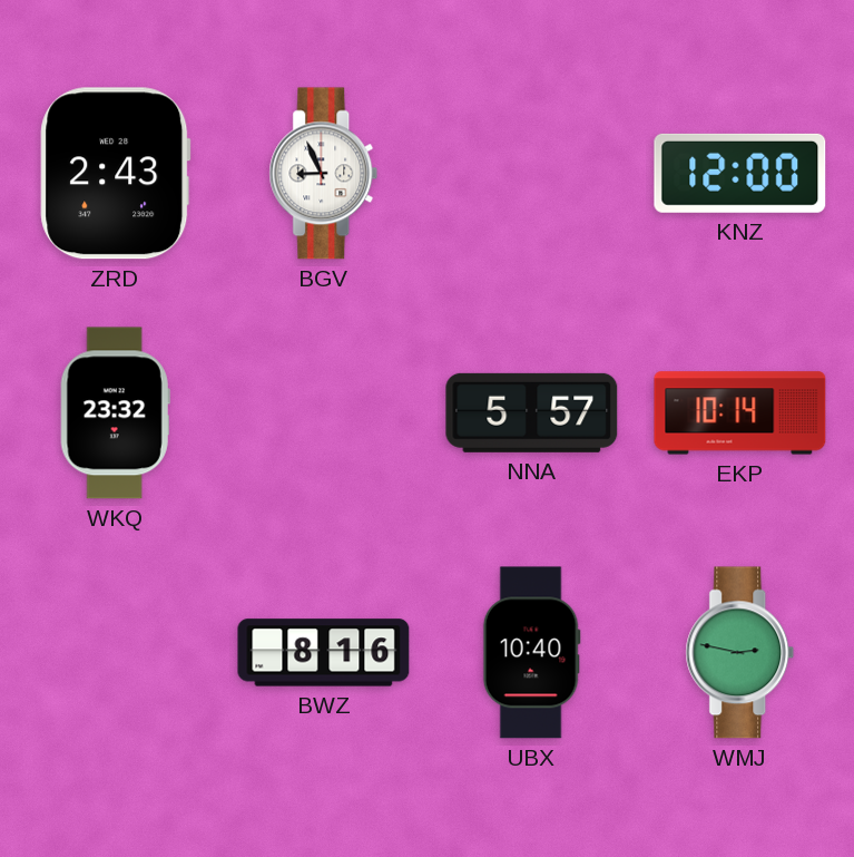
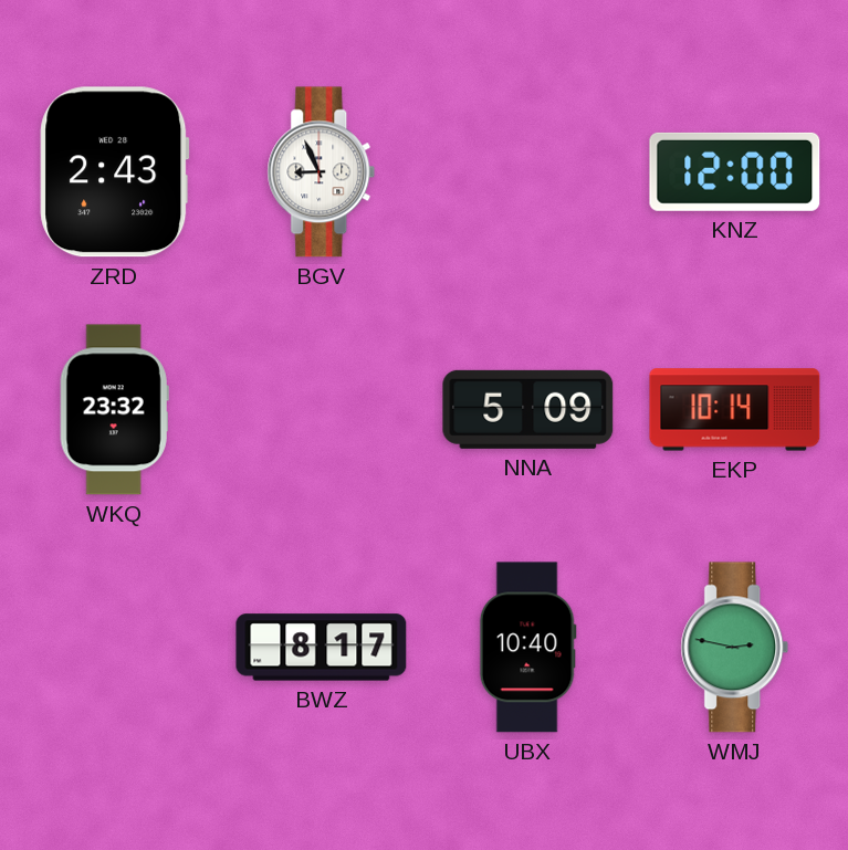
NNA: 5:57 -> 5:09 (528, 409)
BWZ: 8:16 -> 8:17 (322, 648)
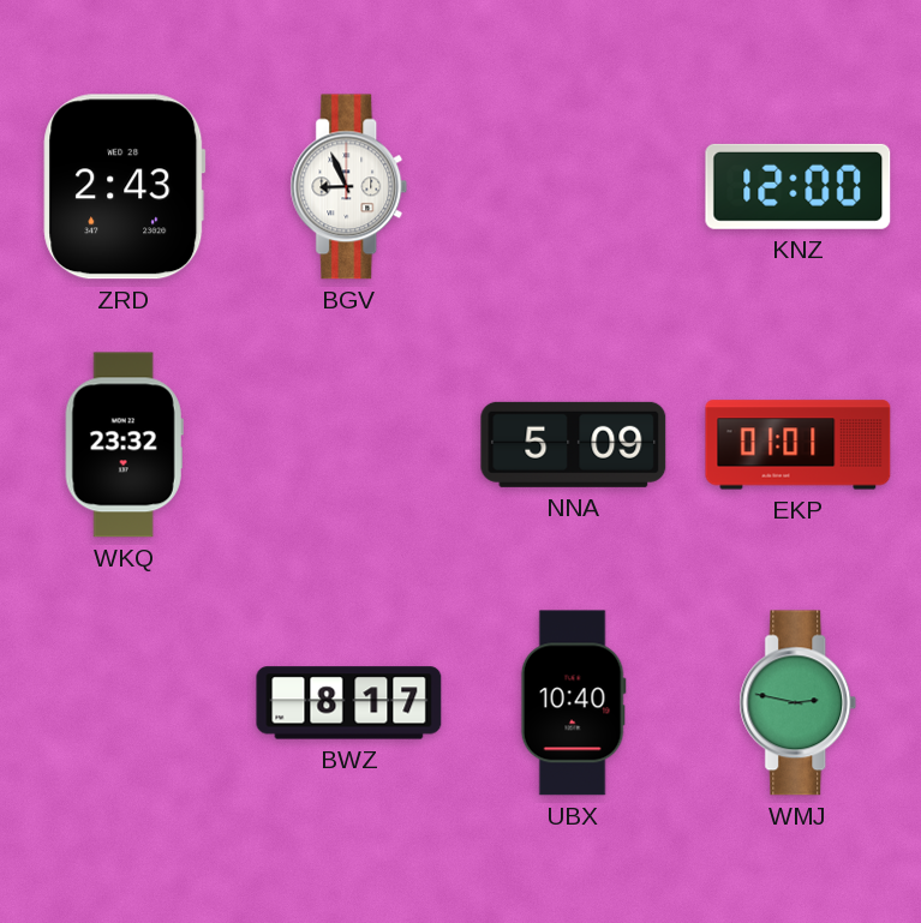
EKP: 10:14 -> 01:01 (799, 445)
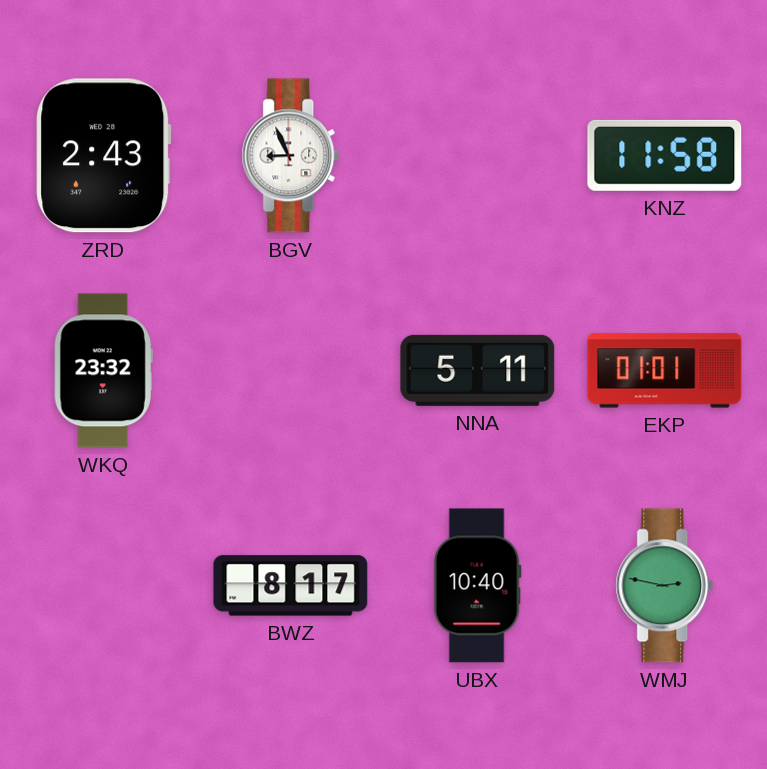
KNZ: 12:00 -> 11:58 (665, 155)
NNA: 5:09 -> 5:11 (478, 370)
